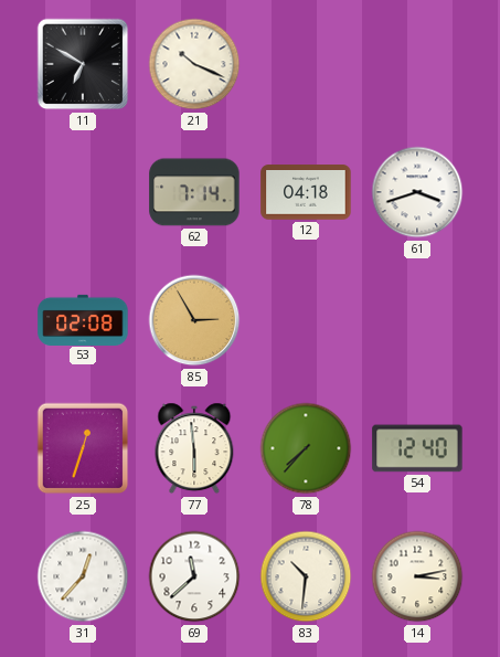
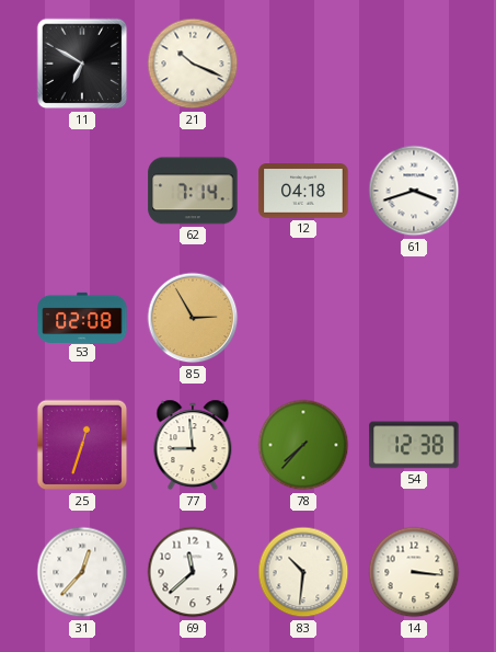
77: 5:59 -> 8:59 (193, 445)
54: 12:40 -> 12:38 (414, 445)
14: 3:13 -> 3:16 (414, 572)
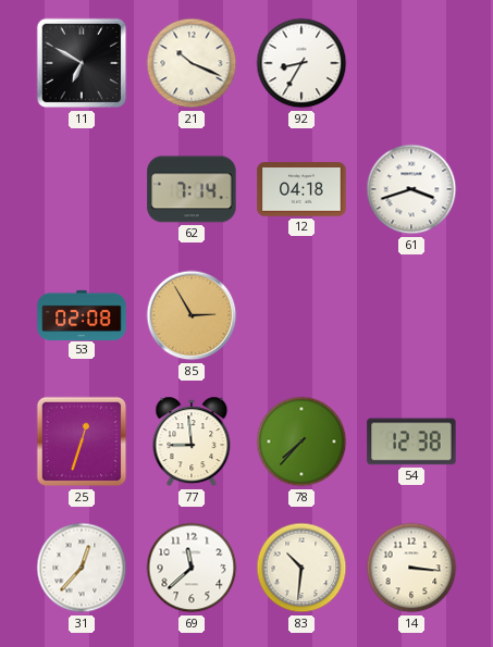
92: none -> 8:35 (301, 63)
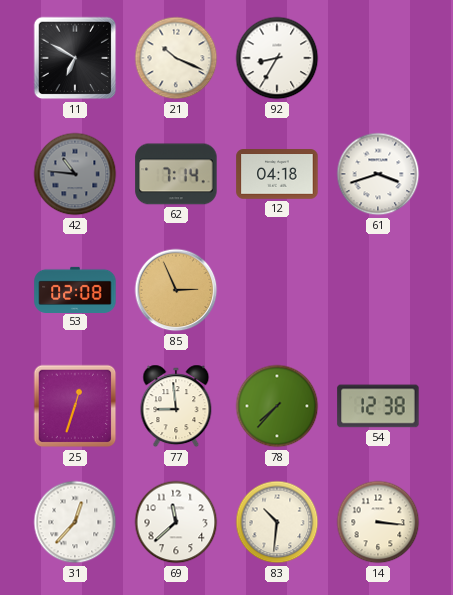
42: none -> 10:46 (75, 174)
85: 2:55 -> 2:56 (176, 290)
